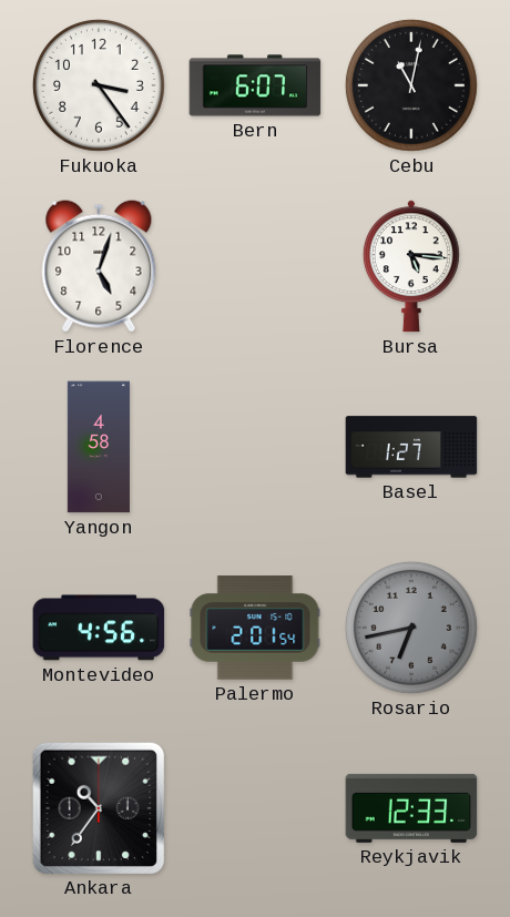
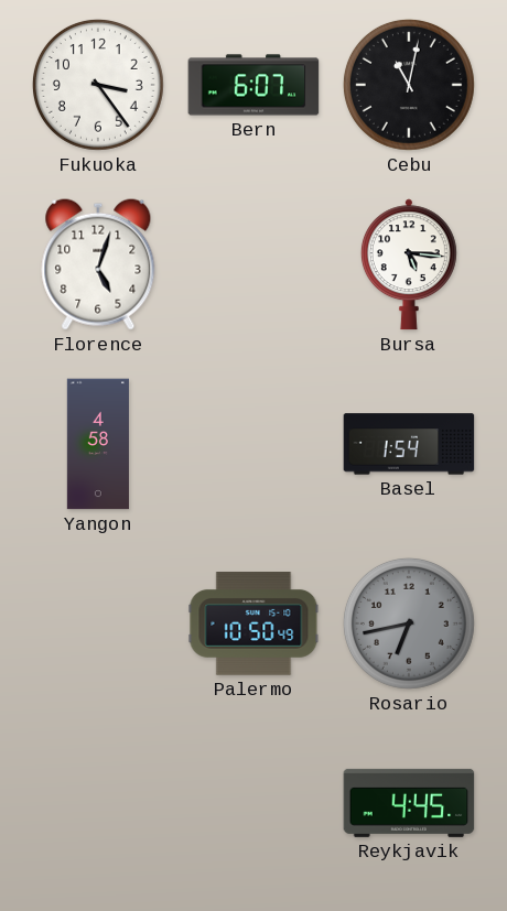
Basel: 1:27 -> 1:54 (409, 444)
Montevideo: 4:56 -> none (99, 628)
Palermo: 2:01 -> 10:50 (253, 623)
Ankara: 10:36 -> none (98, 807)
Reykjavik: 12:33 -> 4:45 (409, 803)
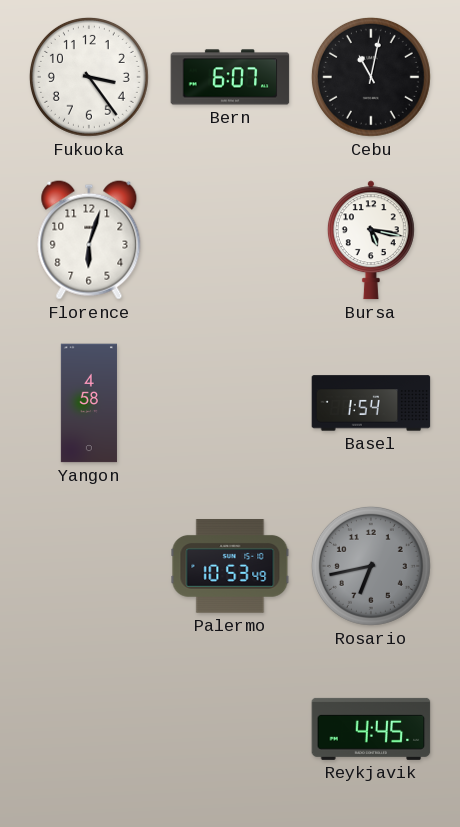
Florence: 5:03 -> 6:03 (89, 240)
Bursa: 5:16 -> 5:17 (371, 240)
Palermo: 10:50 -> 10:53 (230, 566)
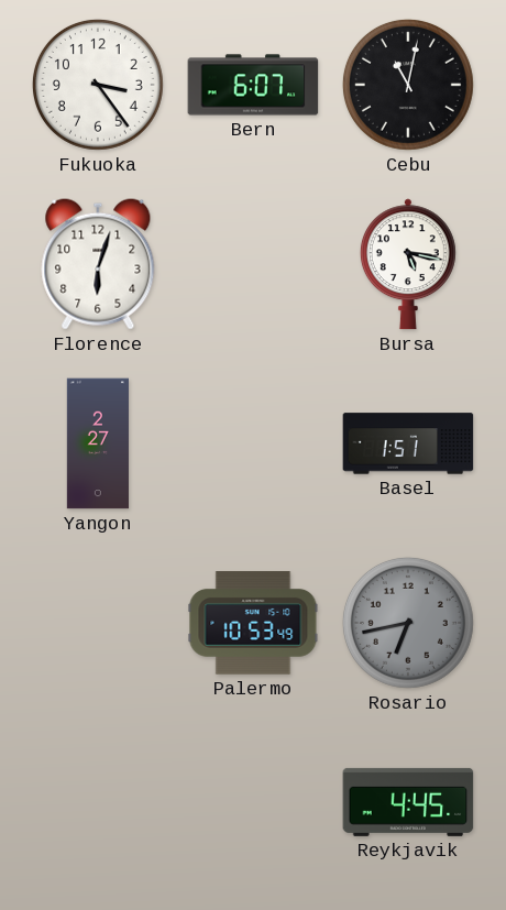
Yangon: 4:58 -> 2:27 (98, 443)
Basel: 1:54 -> 1:51 (408, 443)
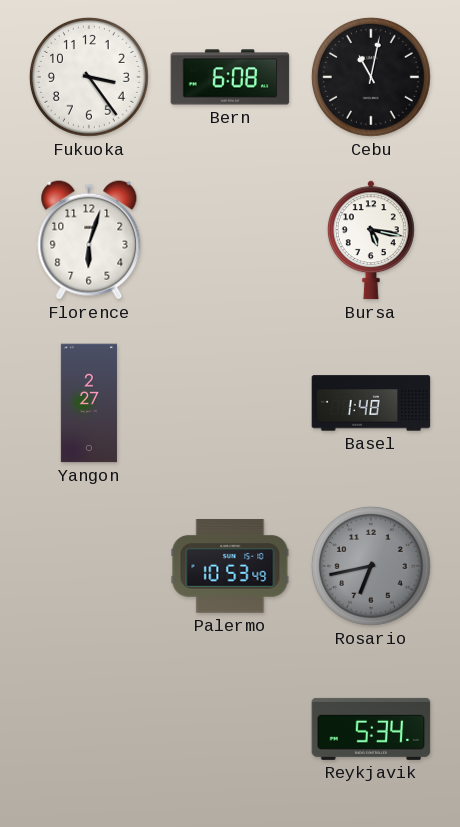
Bern: 6:07 -> 6:08 (230, 77)
Basel: 1:51 -> 1:48 (371, 403)
Reykjavik: 4:45 -> 5:34 (371, 729)
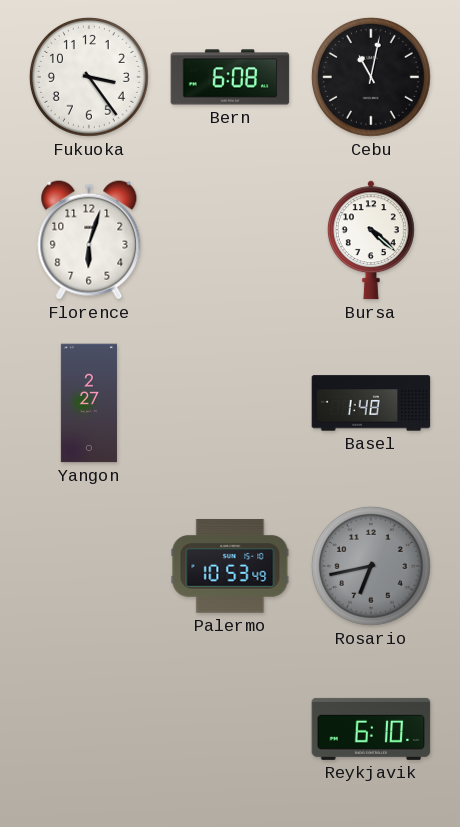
Bursa: 5:17 -> 4:22 (371, 240)
Reykjavik: 5:34 -> 6:10 (371, 729)
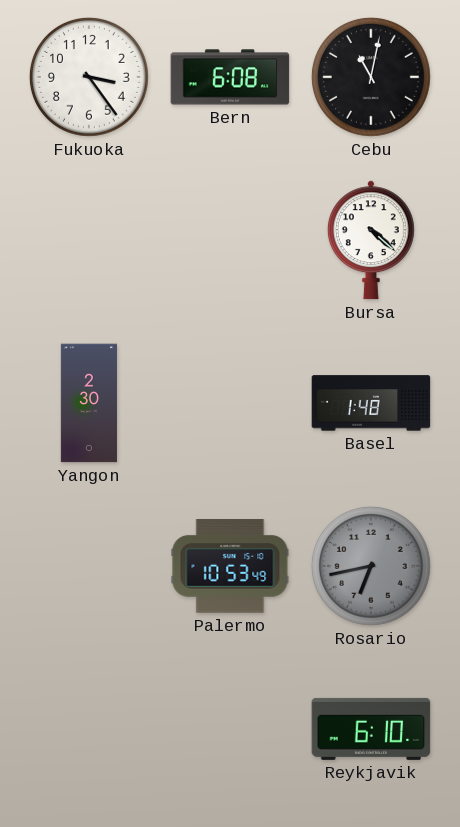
Florence: 6:03 -> none (89, 240)
Yangon: 2:27 -> 2:30 (89, 403)
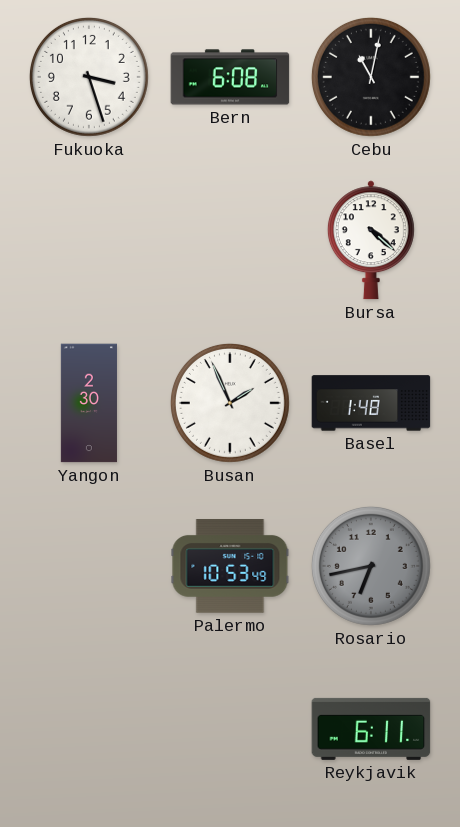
Fukuoka: 3:24 -> 3:27 (89, 77)
Busan: none -> 1:56 (230, 403)
Reykjavik: 6:10 -> 6:11 (371, 729)
